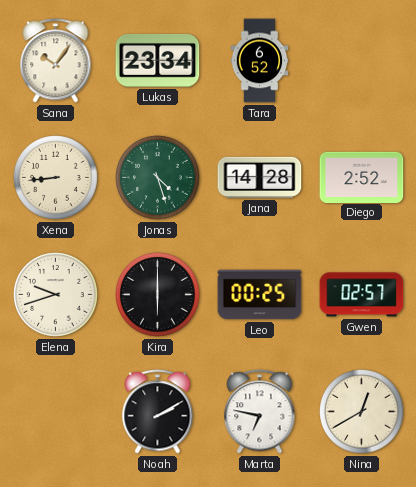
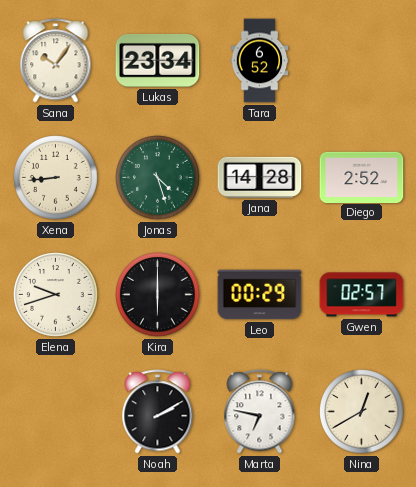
Leo: 00:25 -> 00:29 (260, 295)
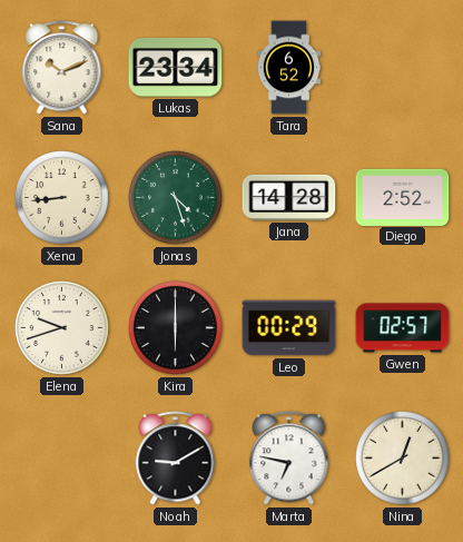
Sana: 10:06 -> 10:11 (62, 68)
Noah: 2:10 -> 9:10 (176, 459)
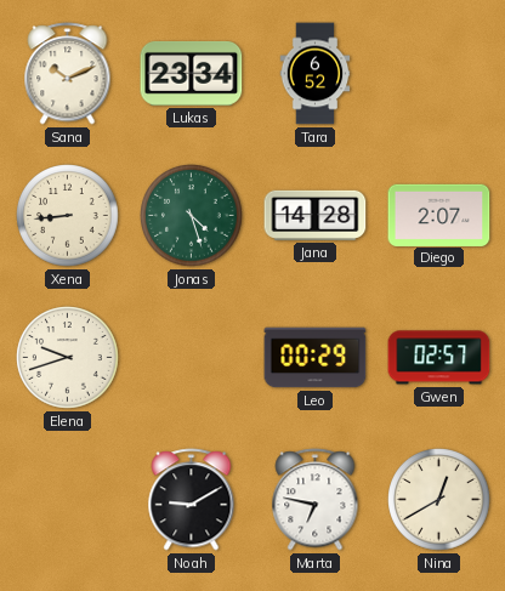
Diego: 2:52 -> 2:07 (439, 215)
Kira: 6:00 -> none (176, 328)
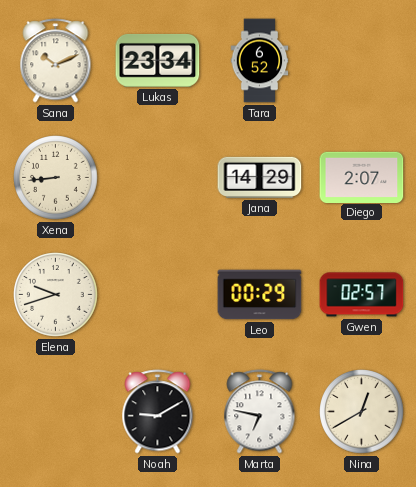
Jonas: 4:27 -> none (192, 216)
Jana: 14:28 -> 14:29 (260, 177)
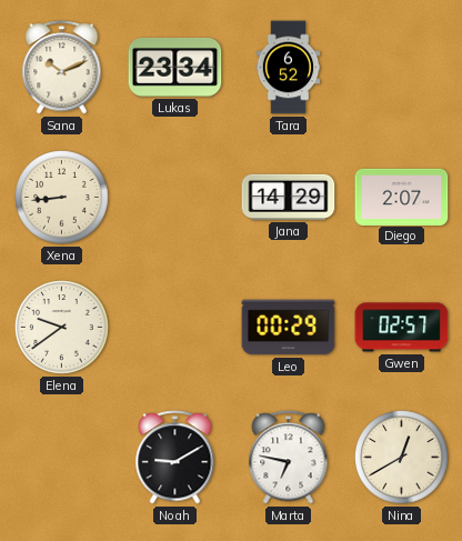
Elena: 9:42 -> 9:39 (62, 328)
